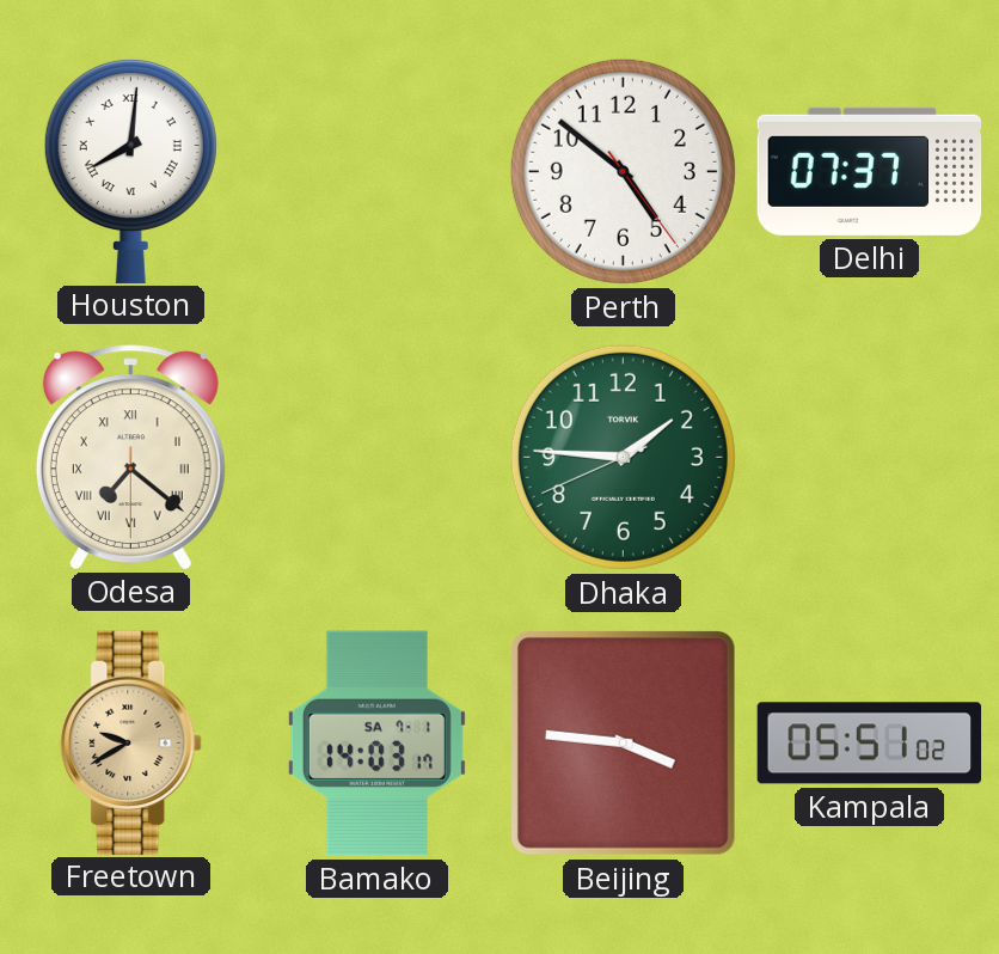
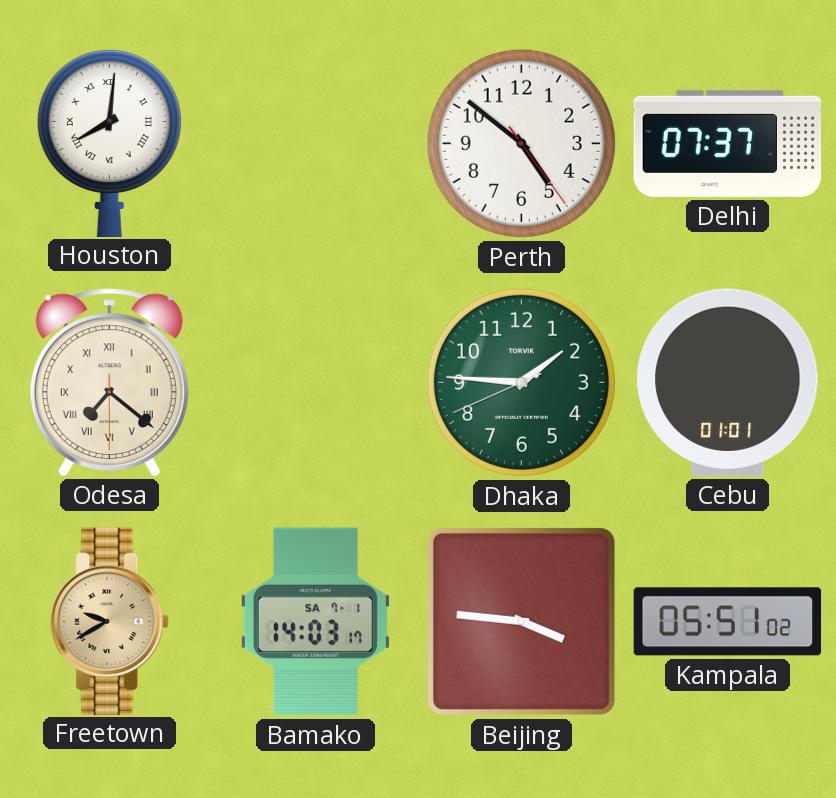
Cebu: none -> 01:01 (728, 382)
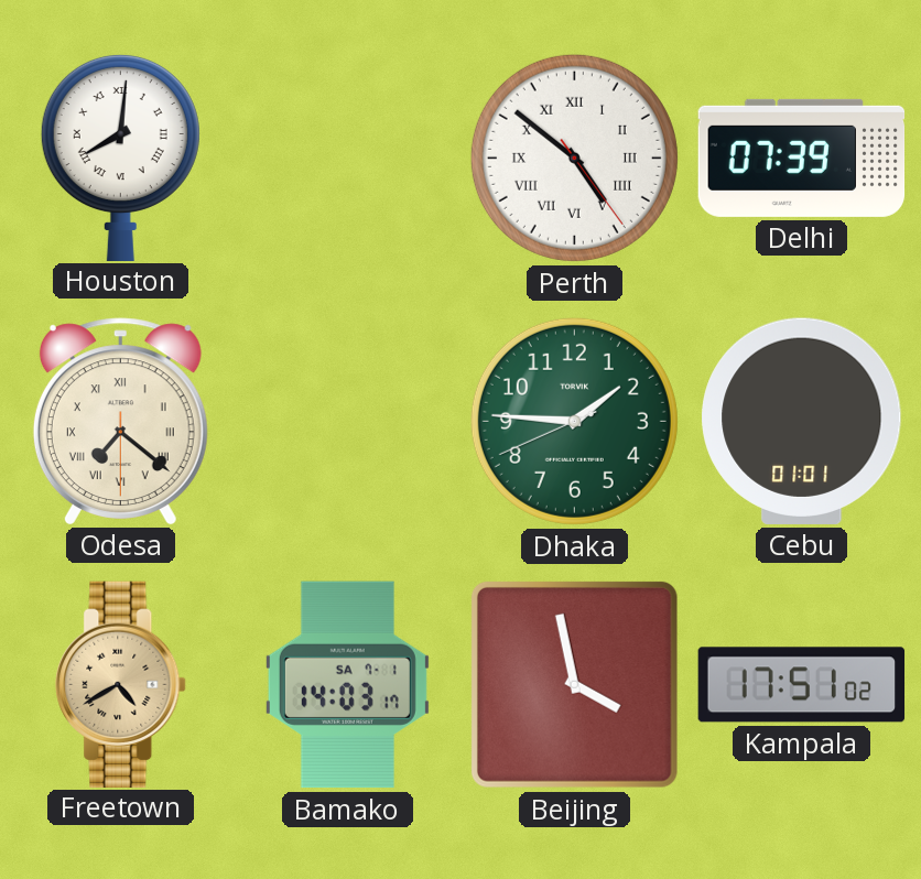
Perth numerals: Arabic -> Roman (574, 158)
Delhi: 07:37 -> 07:39 (802, 158)
Freetown: 9:40 -> 4:40 (121, 684)
Beijing: 3:46 -> 3:58 (574, 684)
Kampala: 05:51 -> 17:51 (802, 685)
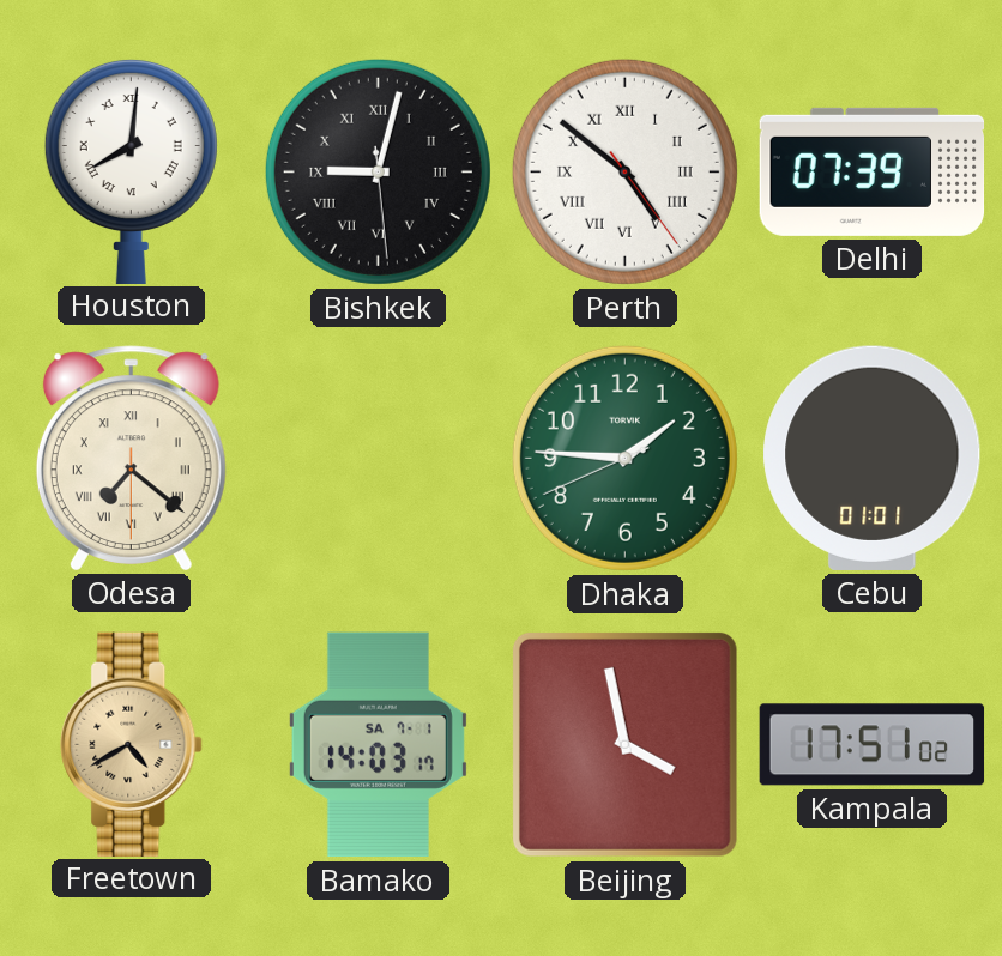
Bishkek: none -> 9:02 (378, 171)
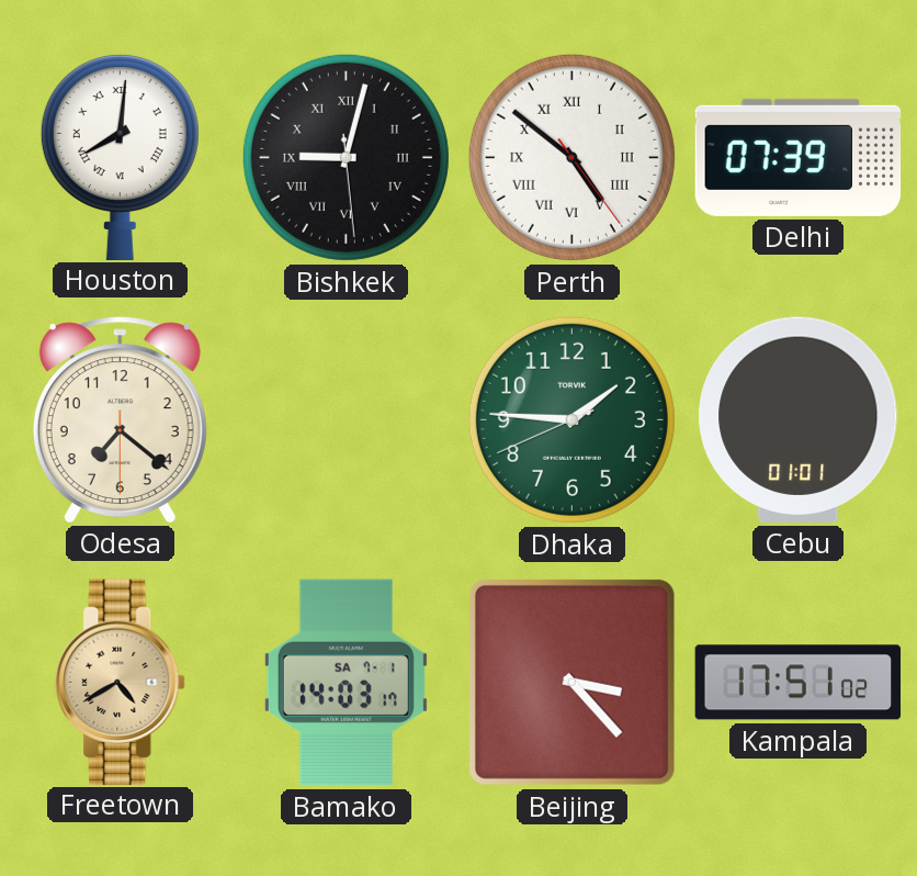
Odesa numerals: Roman -> Arabic (120, 419)
Beijing: 3:58 -> 3:23 (571, 682)
